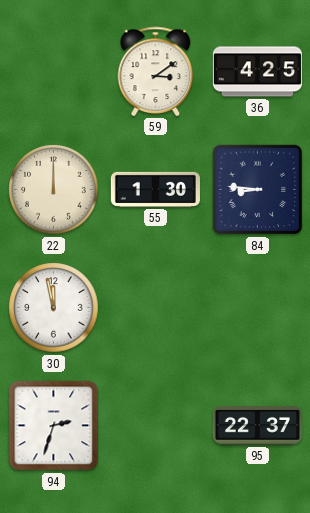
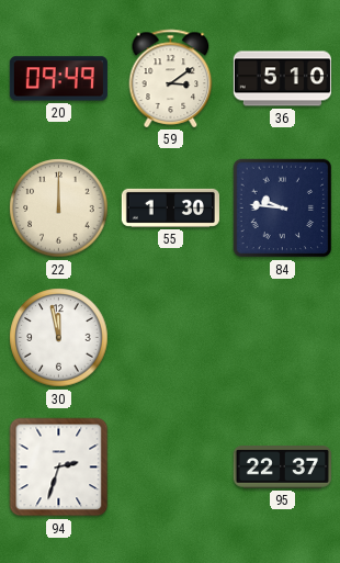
20: none -> 09:49 (58, 79)
36: 4:25 -> 5:10 (282, 79)
84: 8:46 -> 9:46 (283, 209)
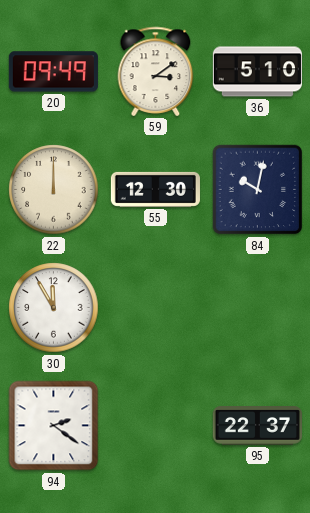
55: 1:30 -> 12:30 (155, 189)
84: 9:46 -> 10:02 (258, 190)
30: 11:58 -> 11:55 (54, 308)
94: 2:33 -> 2:21 (54, 426)
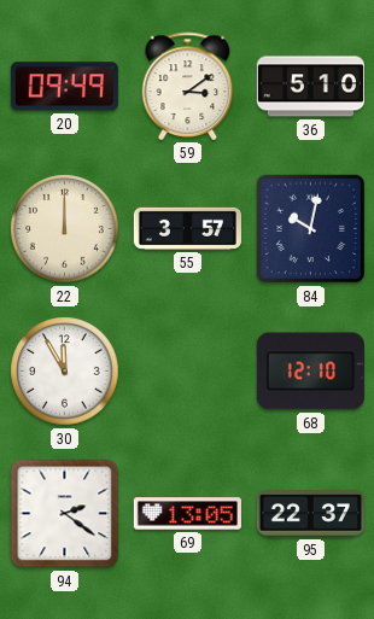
55: 12:30 -> 3:57 (187, 228)
68: none -> 12:10 (310, 372)
69: none -> 13:05 (187, 514)
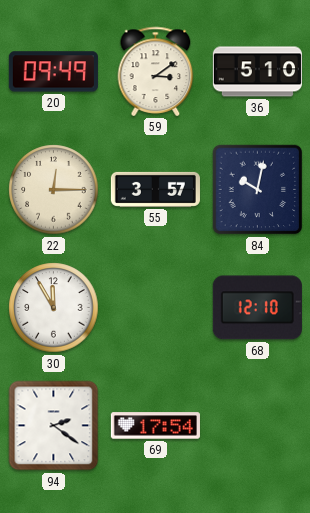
22: 12:00 -> 12:15 (54, 190)
69: 13:05 -> 17:54 (155, 426)
95: 22:37 -> none (310, 514)
